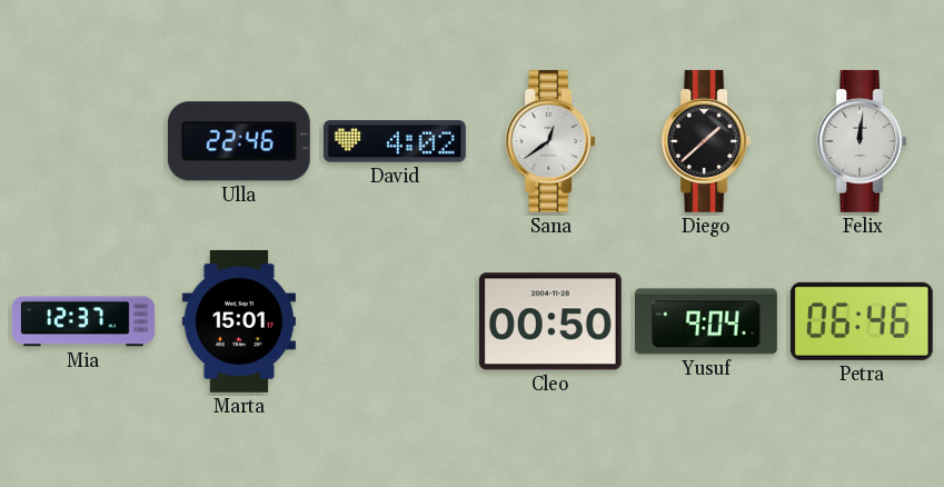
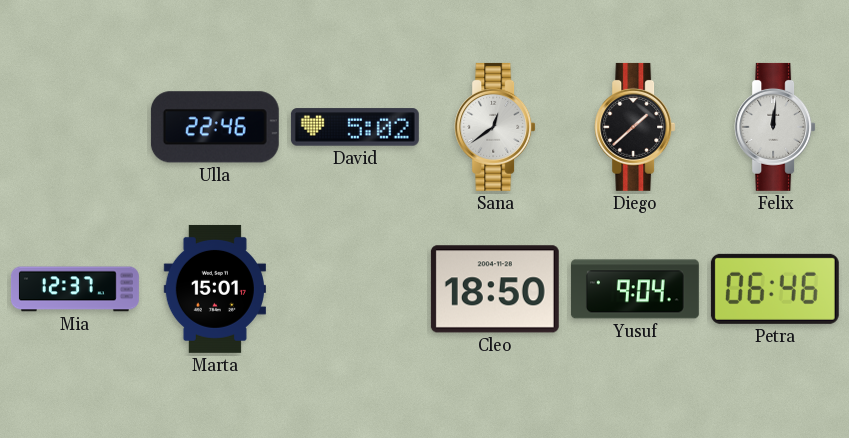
David: 4:02 -> 5:02 (355, 127)
Cleo: 00:50 -> 18:50 (495, 289)
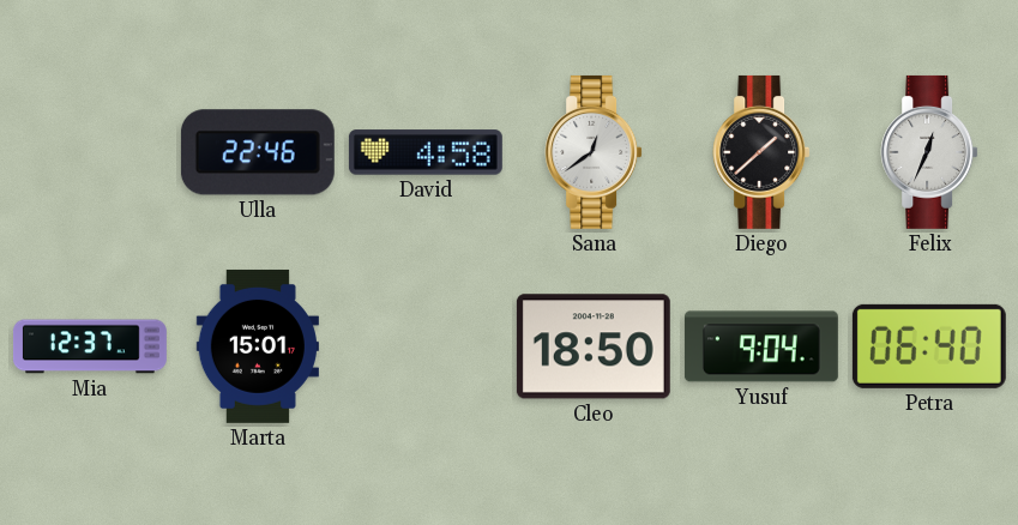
David: 5:02 -> 4:58 (426, 152)
Felix: 12:01 -> 12:34 (929, 152)
Petra: 06:46 -> 06:40 (929, 346)
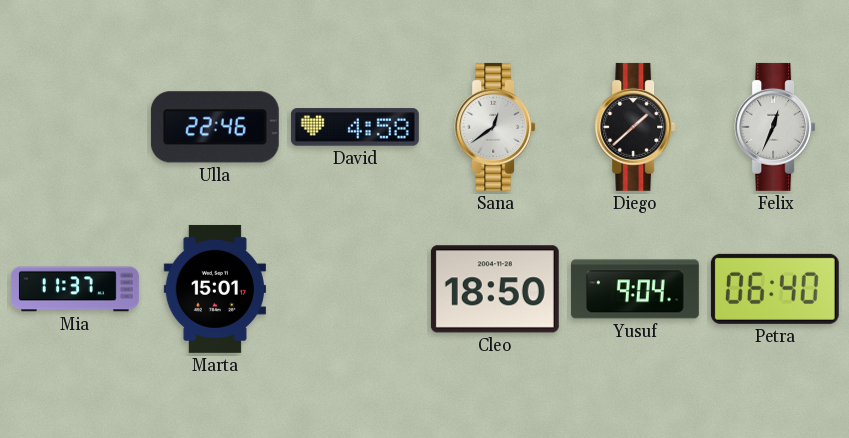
Mia: 12:37 -> 11:37 (75, 289)
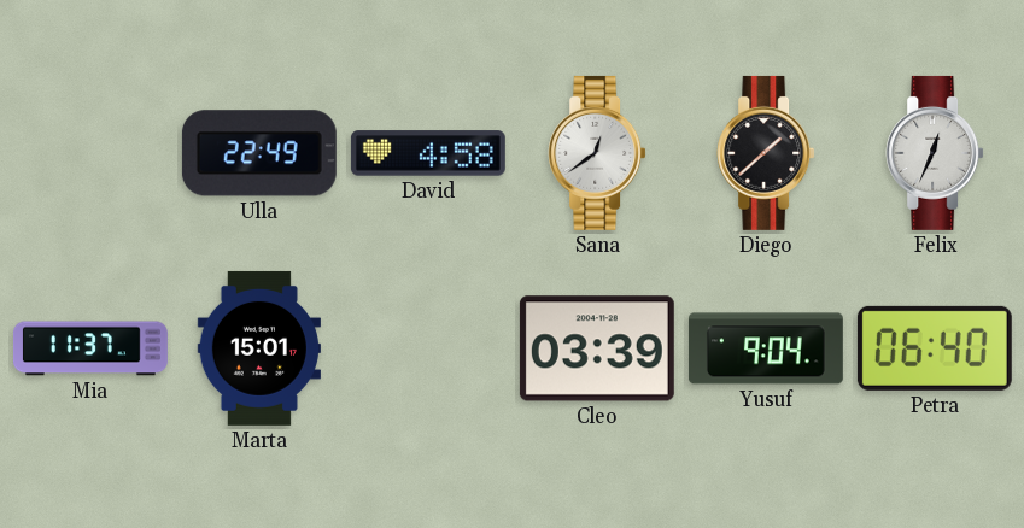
Ulla: 22:46 -> 22:49 (259, 153)
Cleo: 18:50 -> 03:39 (597, 348)
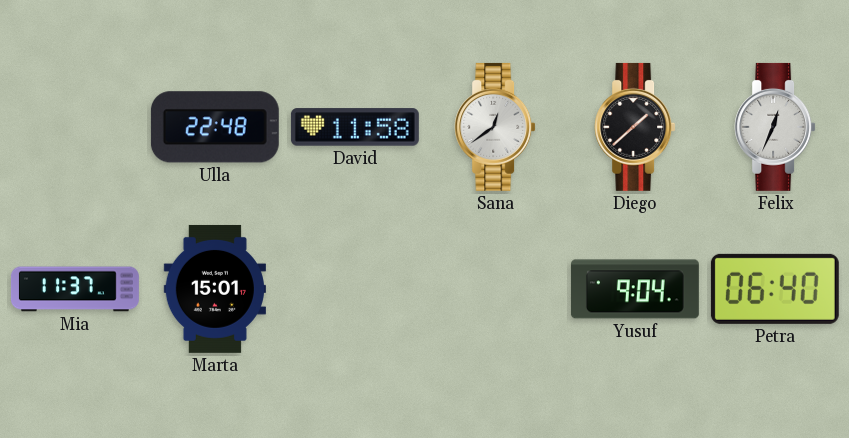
Ulla: 22:49 -> 22:48 (215, 127)
David: 4:58 -> 11:58 (355, 127)
Cleo: 03:39 -> none (597, 348)
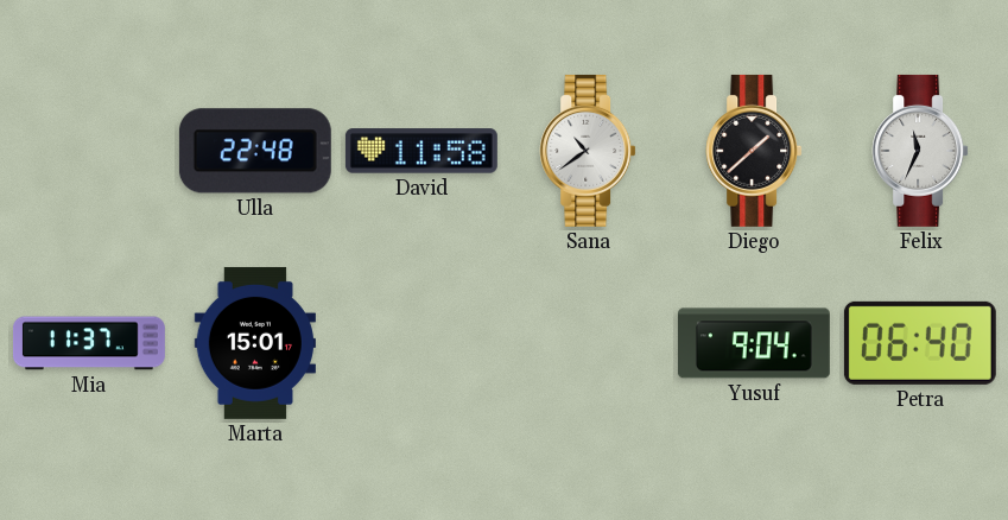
Sana: 12:39 -> 10:39 (588, 151)
Felix: 12:34 -> 11:34 (920, 151)
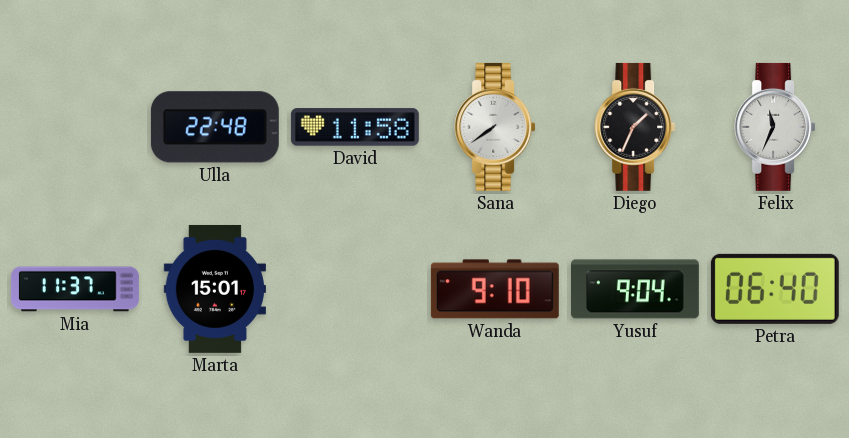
Sana: 10:39 -> 7:39 (495, 127)
Diego: 1:38 -> 1:34 (635, 127)
Wanda: none -> 9:10 (495, 289)
